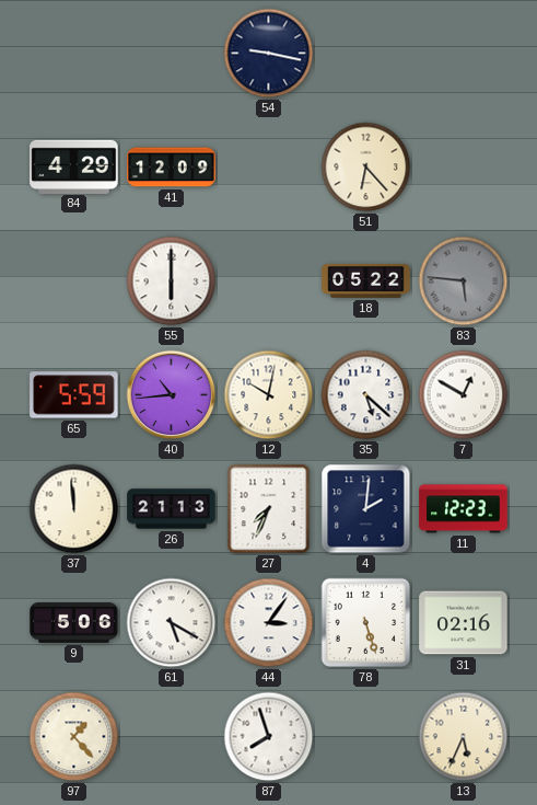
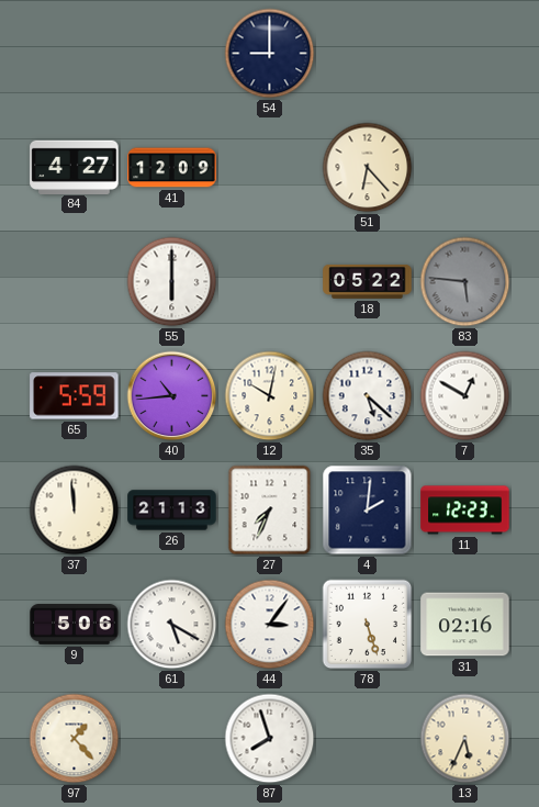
54: 9:17 -> 9:00 (270, 54)
84: 4:29 -> 4:27 (75, 167)
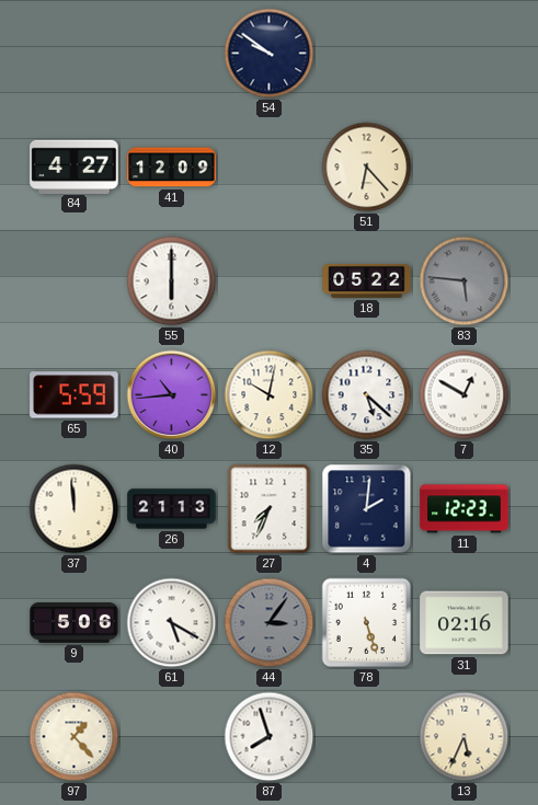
54: 9:00 -> 9:51 (270, 54)
44 dial: white -> grey (270, 623)
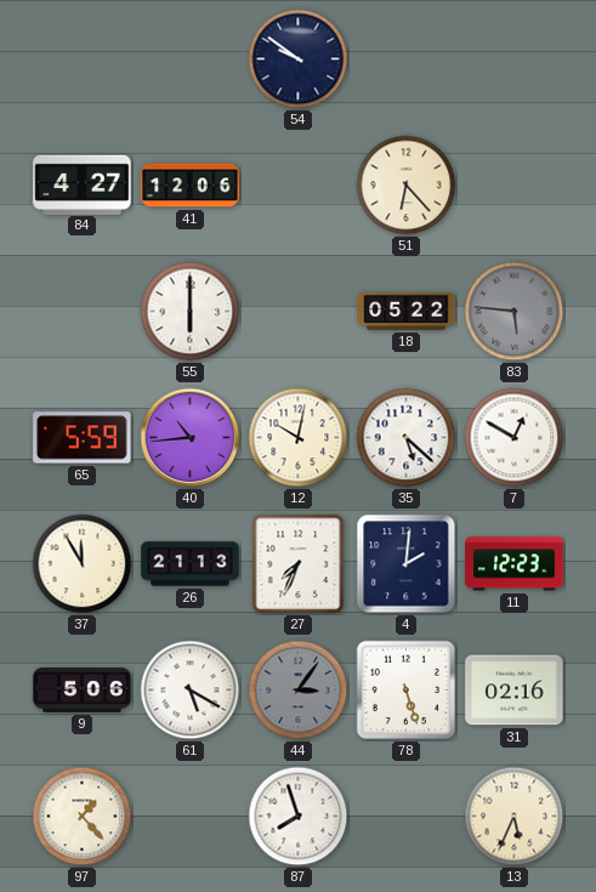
41: 12:09 -> 12:06 (191, 186)
37: 11:59 -> 11:55 (83, 564)
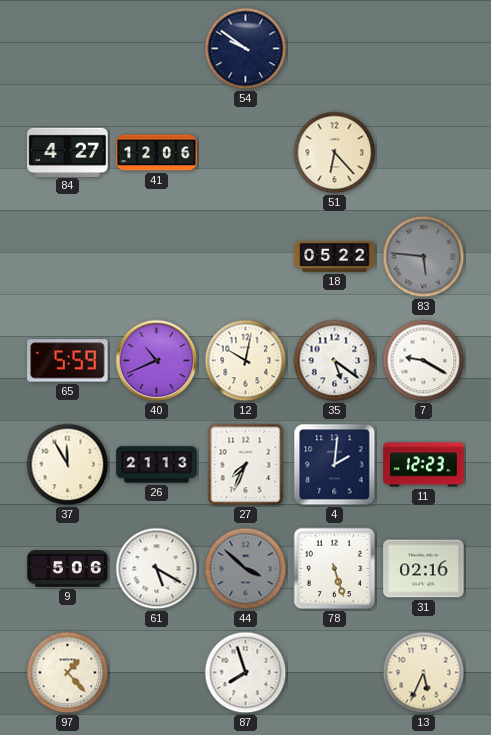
55: 6:00 -> none (191, 312)
40: 10:44 -> 10:41 (157, 361)
35: 5:22 -> 5:21 (335, 361)
7: 12:50 -> 9:20 (424, 361)
44: 3:06 -> 3:52 (246, 569)
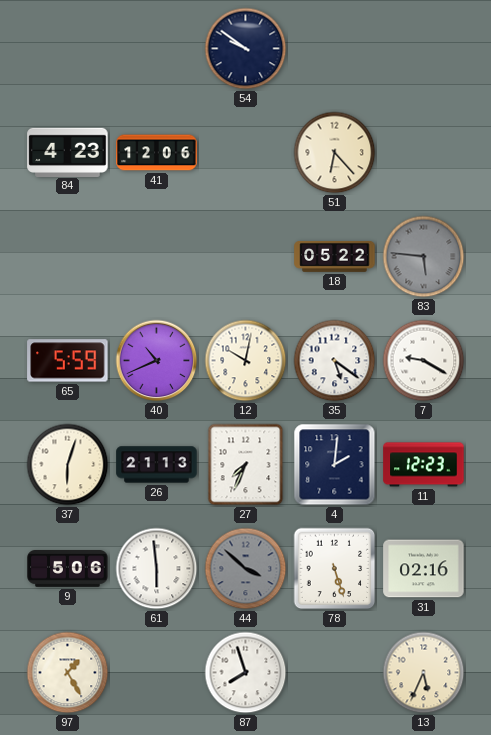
84: 4:27 -> 4:23 (68, 152)
37: 11:55 -> 6:03 (68, 465)
61: 5:20 -> 5:59 (157, 569)
97: 1:23 -> 1:25 (68, 673)
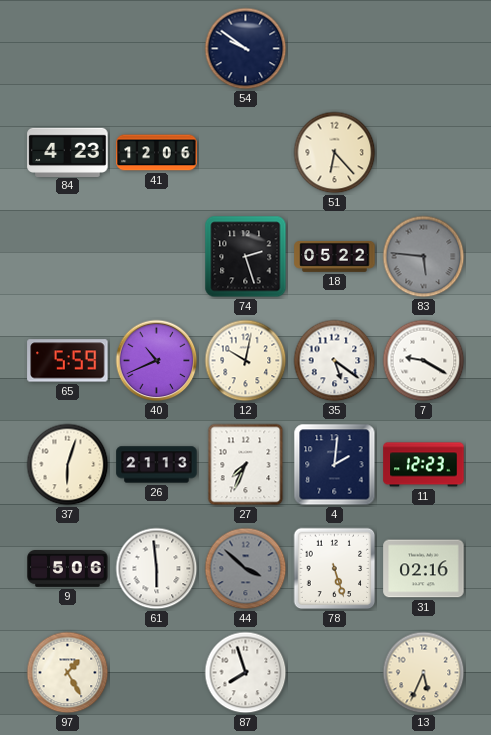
74: none -> 2:27 (246, 257)
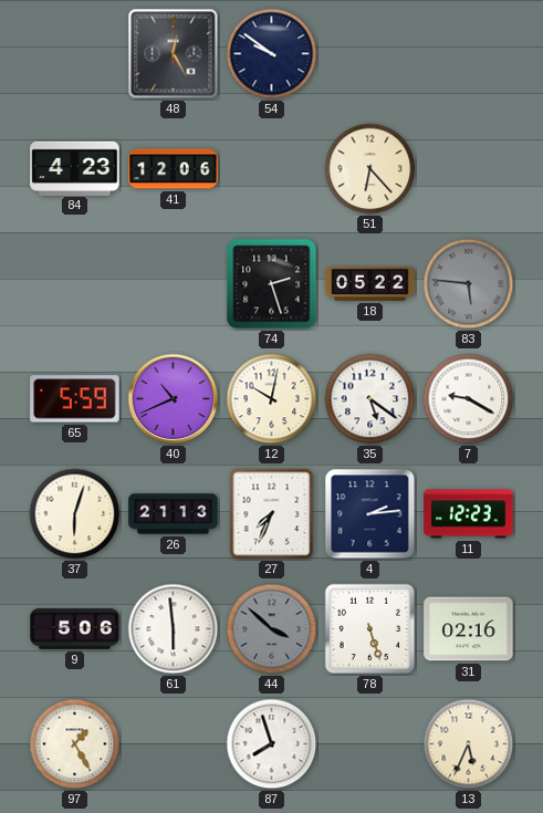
48: none -> 12:25 (174, 54)
4: 2:01 -> 2:14 (370, 514)
